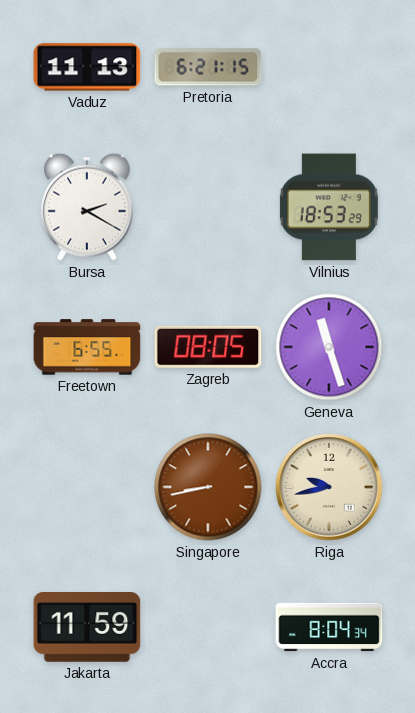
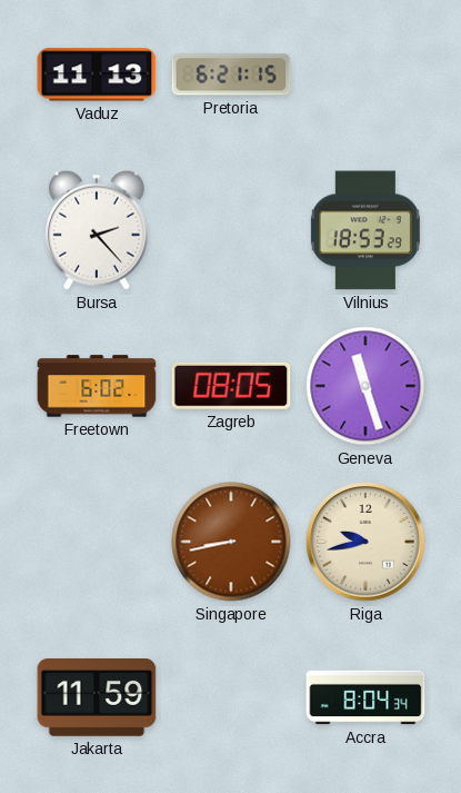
Bursa: 2:20 -> 2:23 (98, 230)
Freetown: 6:55 -> 6:02 (97, 386)
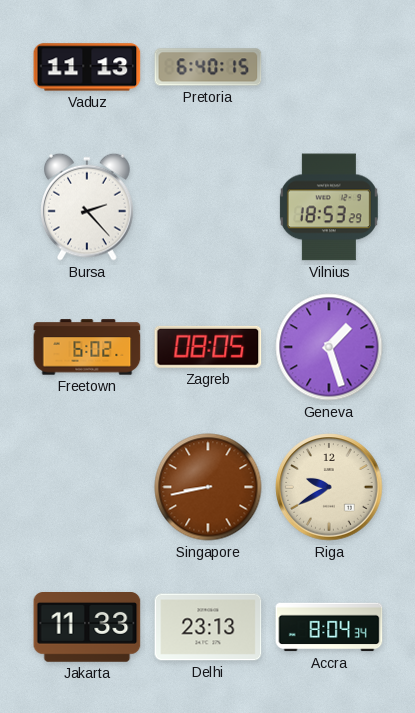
Pretoria: 6:21 -> 6:40 (208, 67)
Geneva: 11:27 -> 1:27 (329, 347)
Riga: 9:43 -> 9:40 (329, 487)
Jakarta: 11:59 -> 11:33 (87, 628)
Delhi: none -> 23:13 (208, 627)
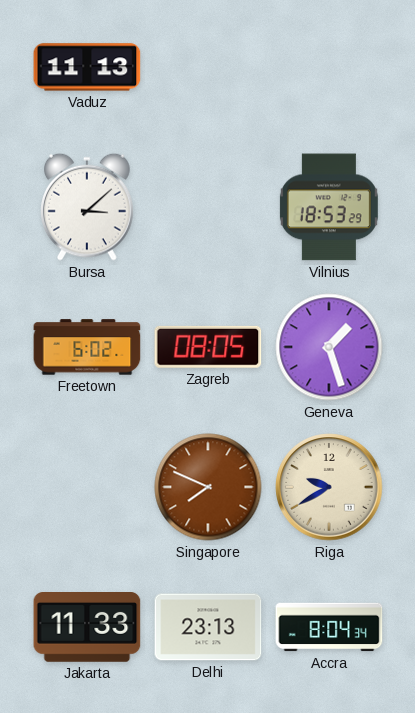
Pretoria: 6:40 -> none (208, 67)
Bursa: 2:23 -> 3:08 (88, 207)
Singapore: 8:43 -> 7:49 (208, 487)
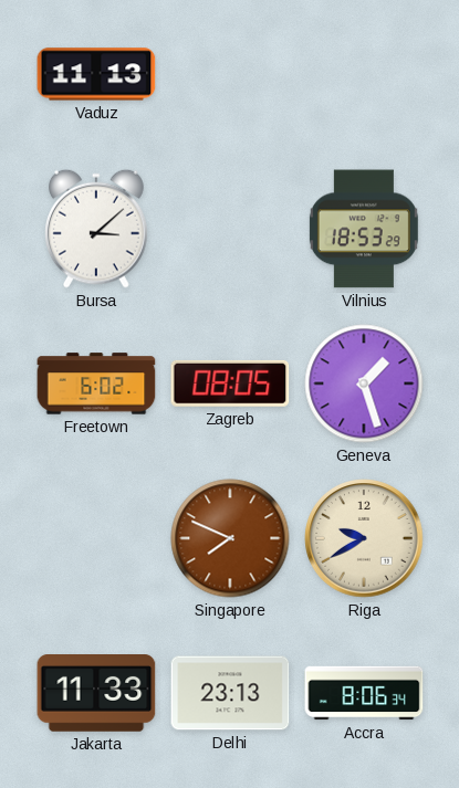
Accra: 8:04 -> 8:06 (364, 693)
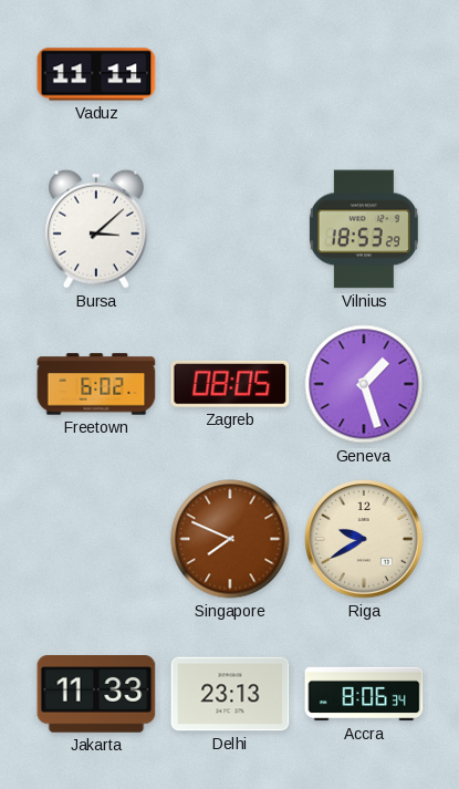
Vaduz: 11:13 -> 11:11 (96, 74)
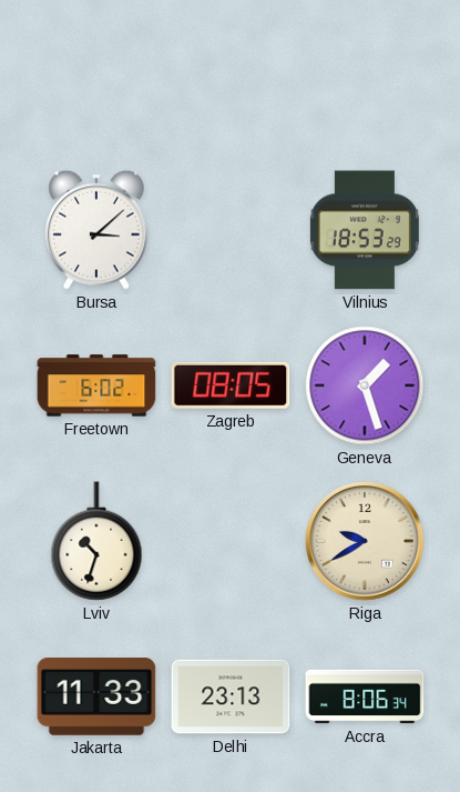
Vaduz: 11:11 -> none (96, 74)
Lviv: none -> 10:33 (96, 541)
Singapore: 7:49 -> none (230, 539)
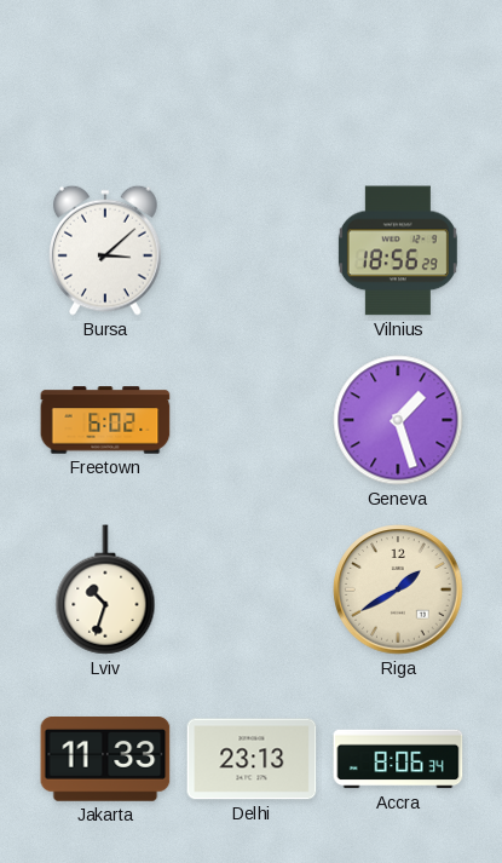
Vilnius: 18:53 -> 18:56 (398, 251)
Zagreb: 08:05 -> none (231, 385)
Riga: 9:40 -> 1:40 (398, 589)
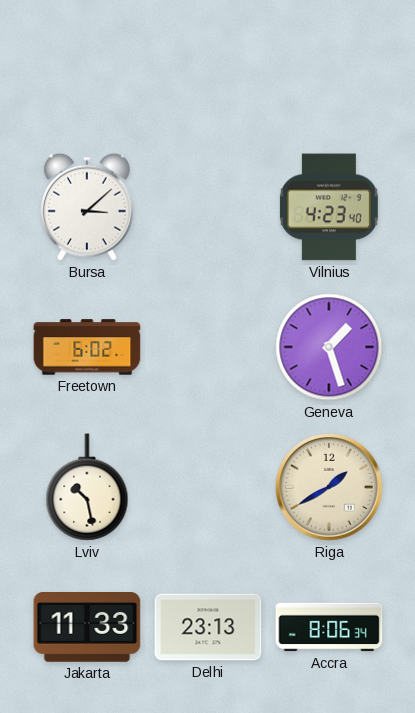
Vilnius: 18:56 -> 4:23 (329, 207)
Lviv: 10:33 -> 10:28 (87, 487)
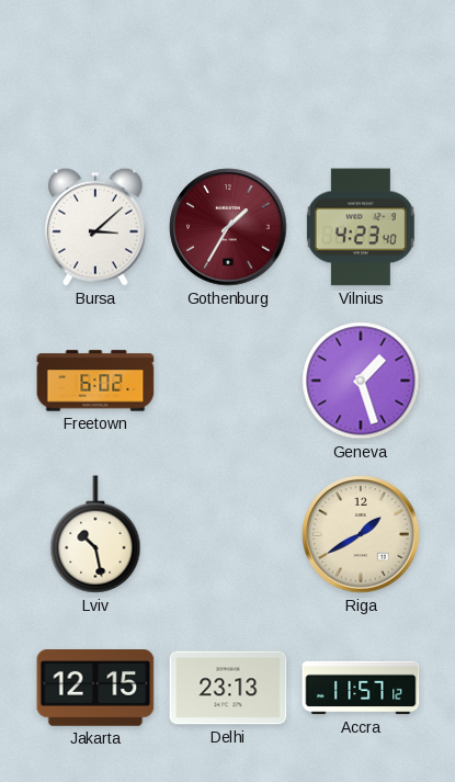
Gothenburg: none -> 1:35 (228, 227)
Jakarta: 11:33 -> 12:15 (95, 689)
Accra: 8:06 -> 11:57 (361, 688)
